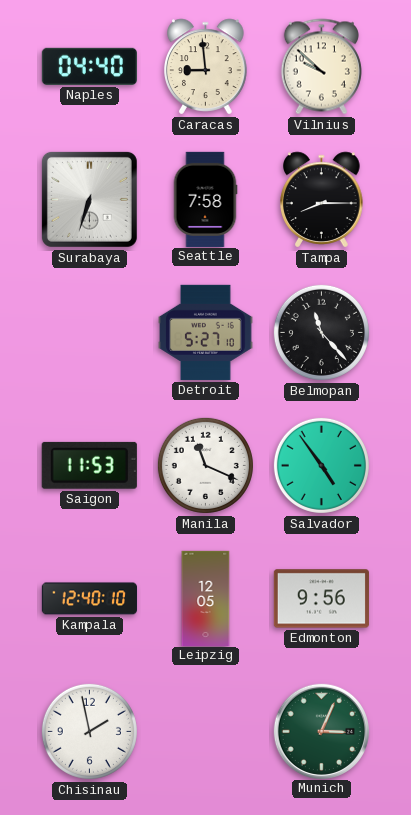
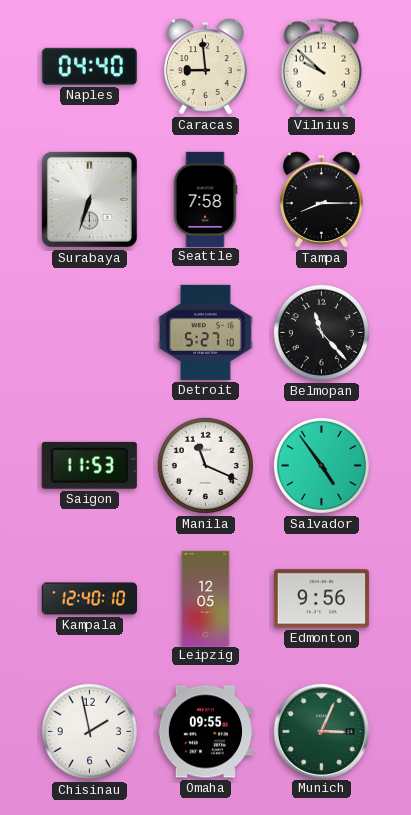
Omaha: none -> 09:55 (205, 732)
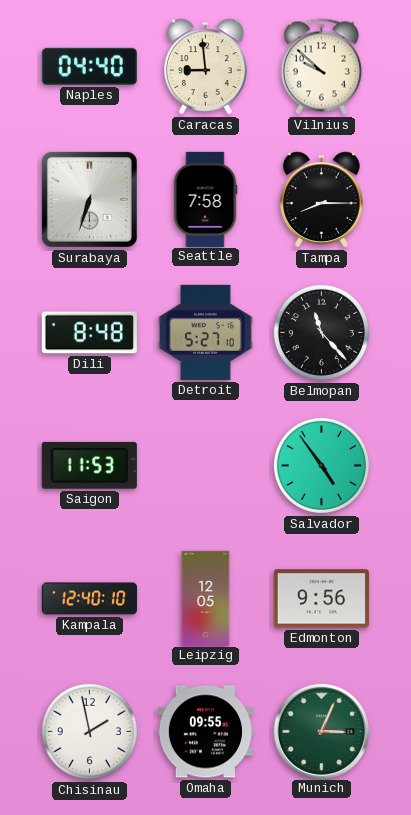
Dili: none -> 8:48 (89, 333)
Manila: 11:19 -> none (205, 465)
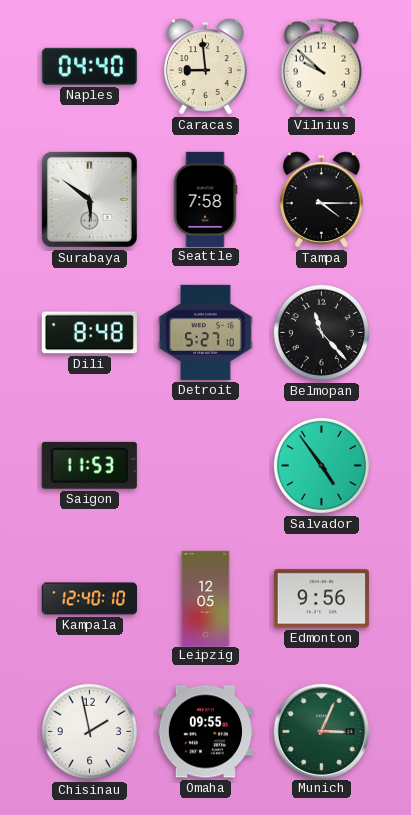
Surabaya: 6:33 -> 5:51 (89, 199)
Tampa: 8:15 -> 4:15 (322, 200)
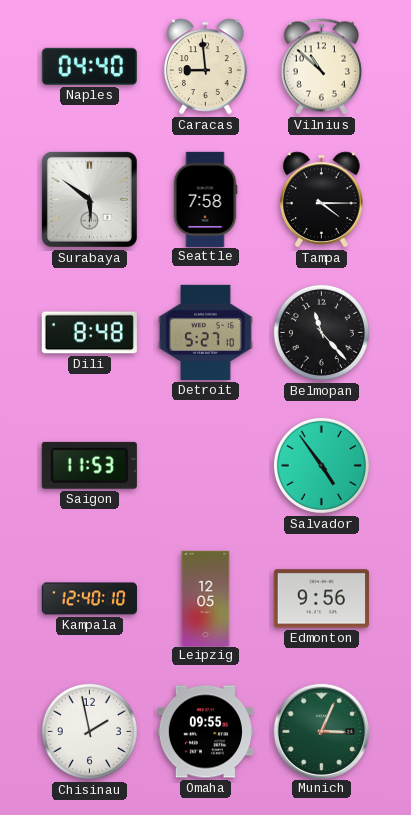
Vilnius: 9:52 -> 10:52 (321, 67)
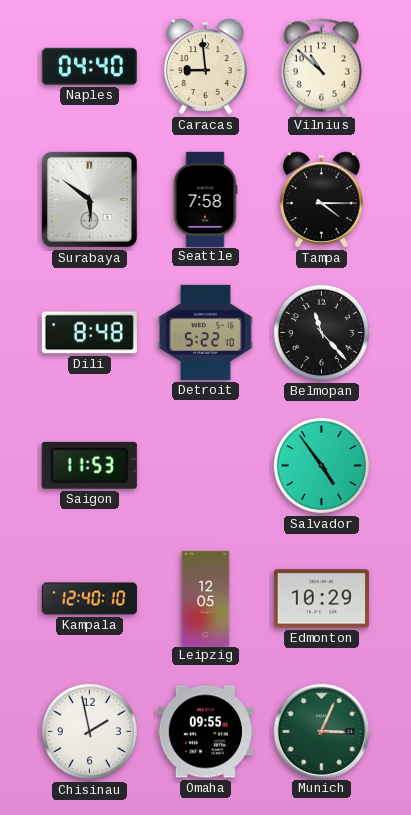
Detroit: 5:27 -> 5:22 (206, 332)
Edmonton: 9:56 -> 10:29 (321, 599)
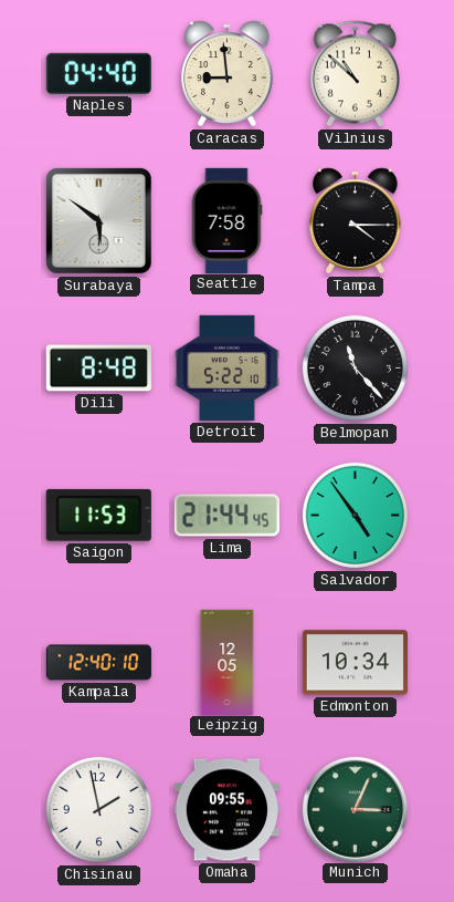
Lima: none -> 21:44 (226, 516)
Edmonton: 10:29 -> 10:34 (355, 663)
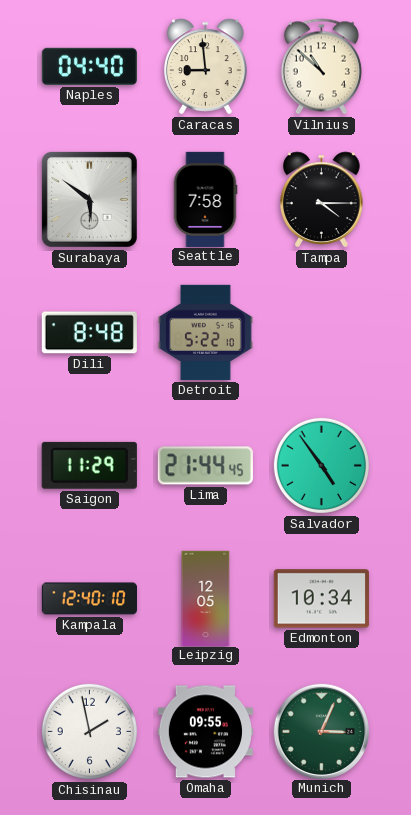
Belmopan: 11:23 -> none (355, 367)
Saigon: 11:53 -> 11:29 (89, 465)
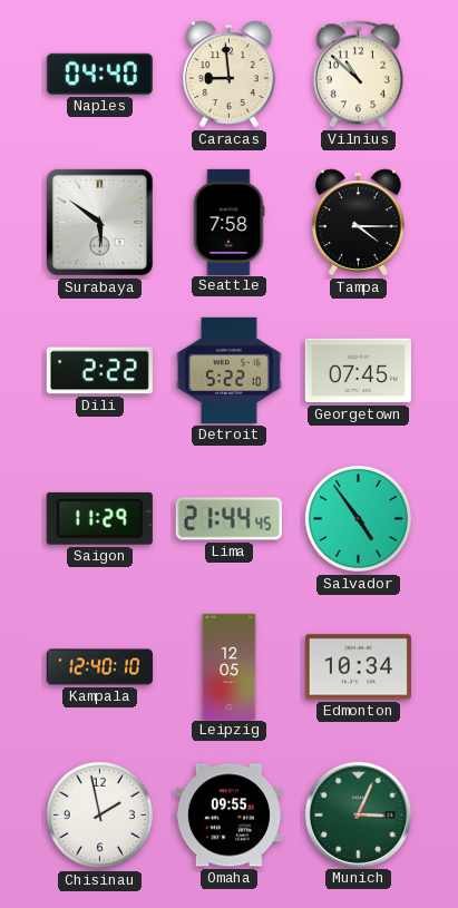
Dili: 8:48 -> 2:22 (99, 371)
Georgetown: none -> 07:45 (358, 371)
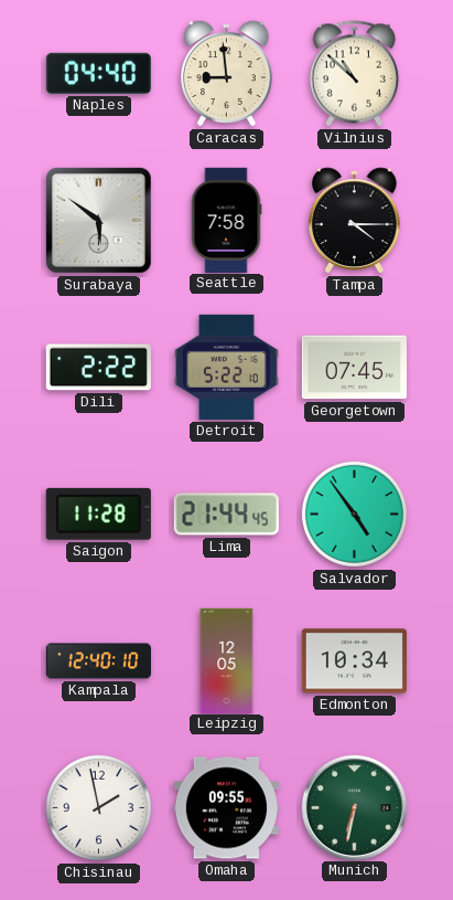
Saigon: 11:29 -> 11:28 (98, 513)
Munich: 3:04 -> 6:32 (354, 807)
